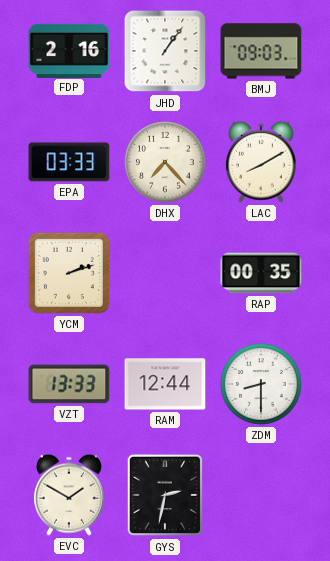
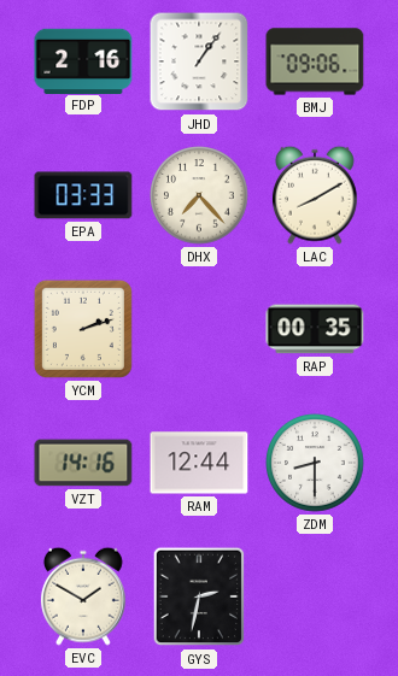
BMJ: 09:03 -> 09:06 (315, 61)
VZT: 13:33 -> 14:16 (83, 463)
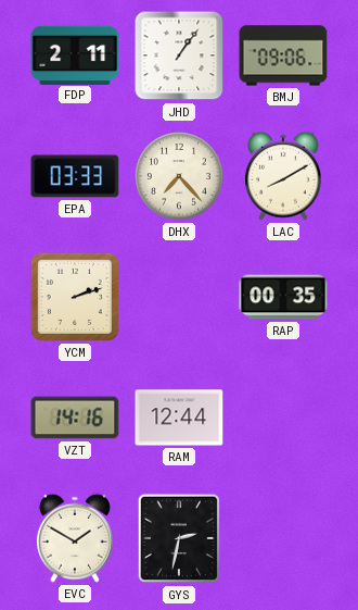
FDP: 2:16 -> 2:11 (75, 54)
ZDM: 8:30 -> none (315, 463)
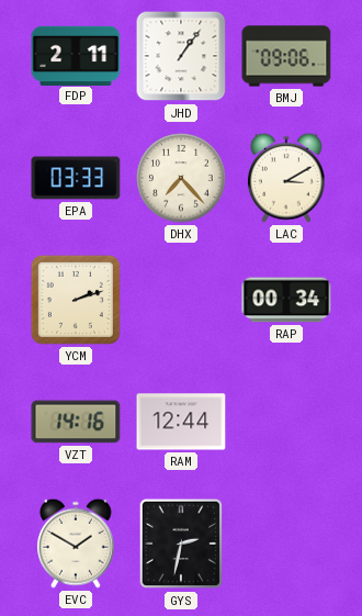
LAC: 8:10 -> 3:10 (286, 178)
RAP: 00:35 -> 00:34 (286, 300)
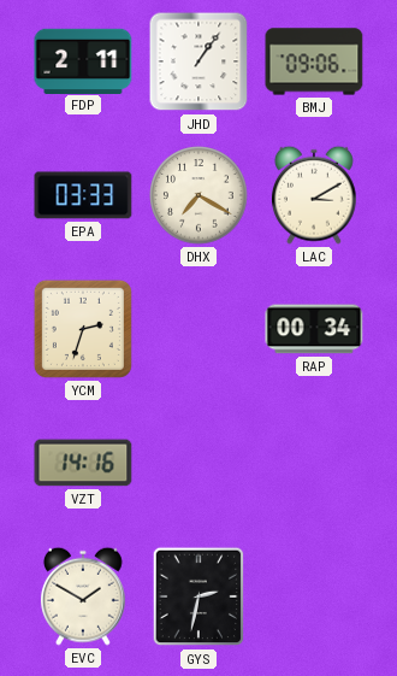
DHX: 7:23 -> 7:20 (198, 195)
YCM: 2:12 -> 2:33 (83, 329)
RAM: 12:44 -> none (181, 422)
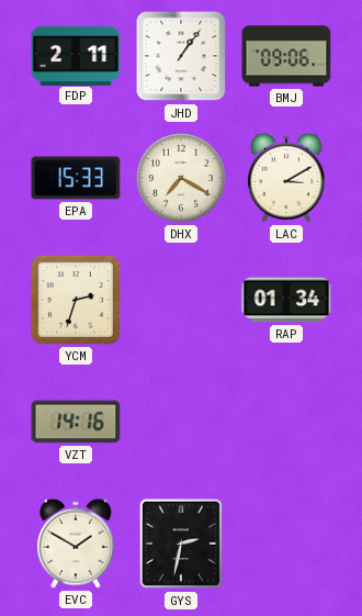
EPA: 03:33 -> 15:33 (76, 178)
RAP: 00:34 -> 01:34 (286, 300)
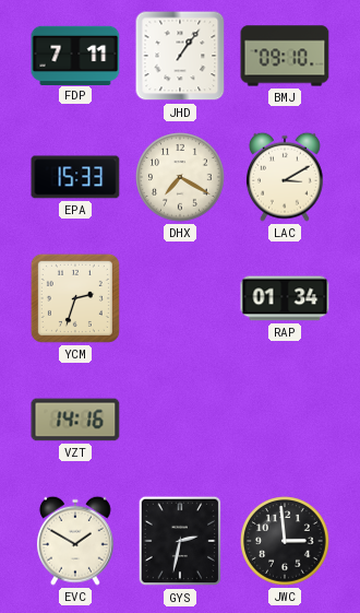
FDP: 2:11 -> 7:11 (75, 55)
BMJ: 09:06 -> 09:10 (285, 56)
JWC: none -> 2:59 (285, 541)
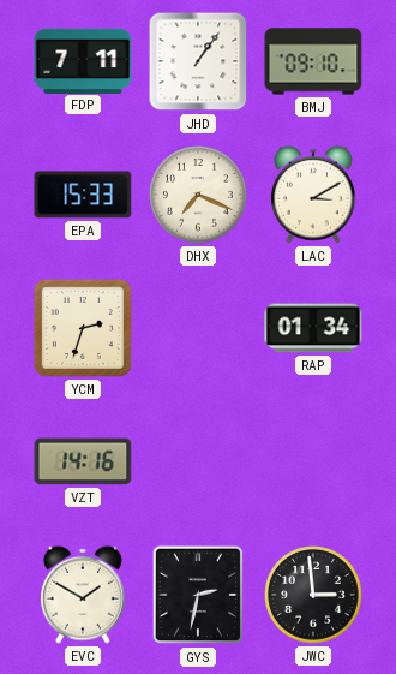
DHX: 7:20 -> 7:19 (198, 195)
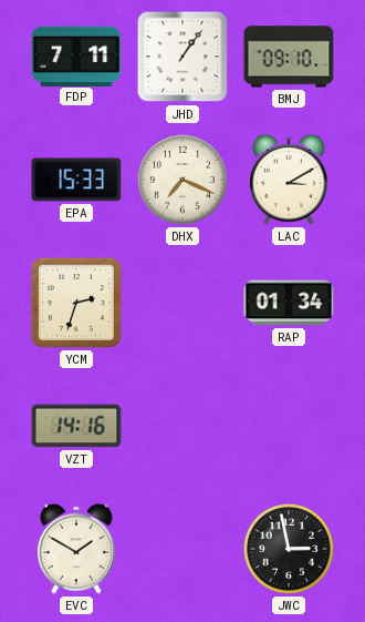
GYS: 2:32 -> none (198, 595)
JWC: 2:59 -> 2:58 (289, 549)
